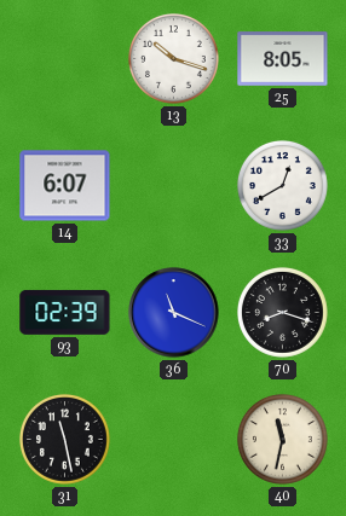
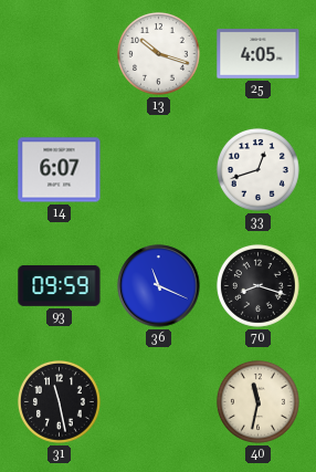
25: 8:05 -> 4:05 (259, 54)
33: 12:40 -> 12:42 (257, 170)
93: 02:39 -> 09:59 (60, 285)
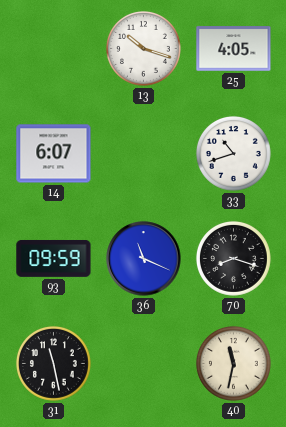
33: 12:42 -> 10:42 (233, 154)
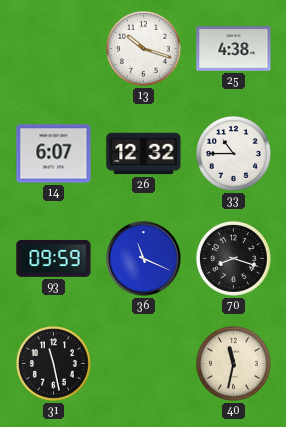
25: 4:05 -> 4:38 (234, 49)
26: none -> 12:32 (144, 154)
33: 10:42 -> 10:45 (233, 154)
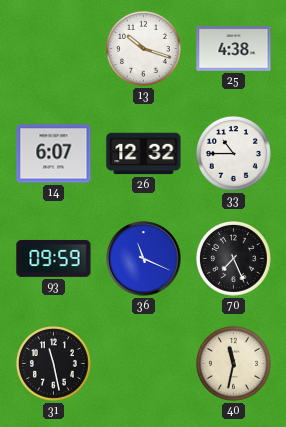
70: 8:18 -> 7:26 (233, 259)
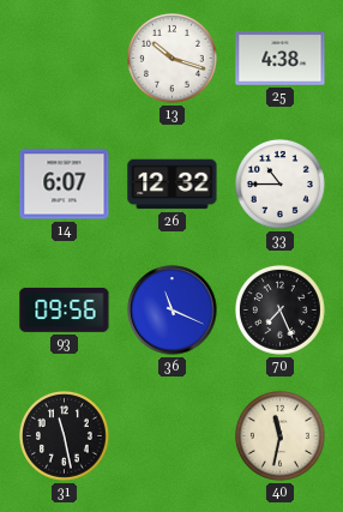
93: 09:59 -> 09:56 (65, 309)
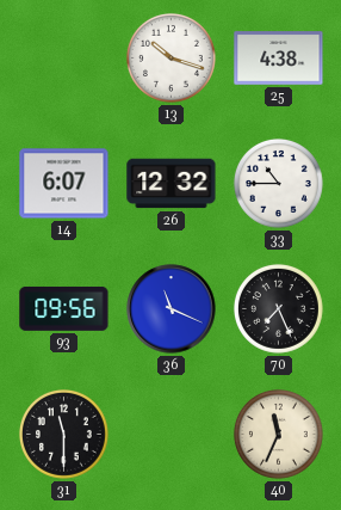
31: 11:28 -> 11:30 (63, 435)
40: 11:32 -> 11:34 (278, 435)
